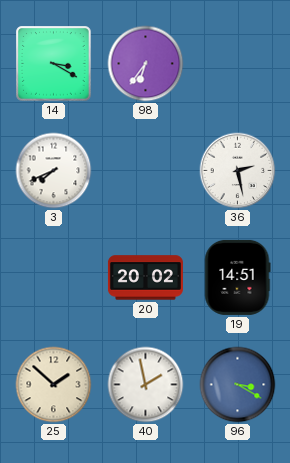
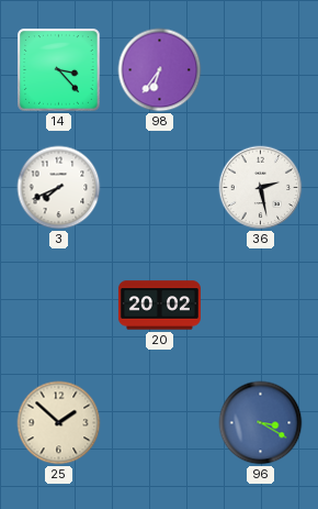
14: 3:20 -> 3:23 (59, 70)
19: 14:51 -> none (238, 277)
40: 1:58 -> none (146, 385)
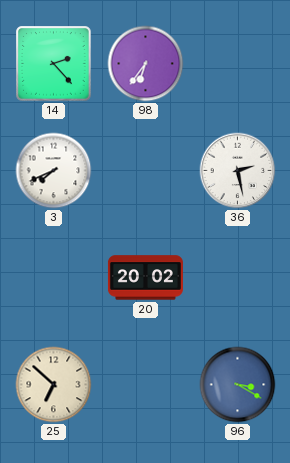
14: 3:23 -> 2:23 (54, 64)
25: 1:52 -> 6:52 (54, 385)
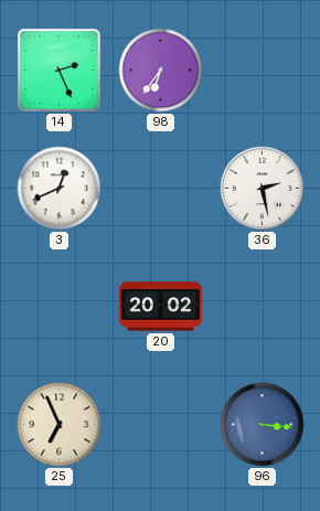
14: 2:23 -> 2:26 (60, 71)
3: 7:41 -> 12:41 (60, 189)
25: 6:52 -> 6:56 (60, 425)
96: 3:20 -> 3:16 (263, 425)
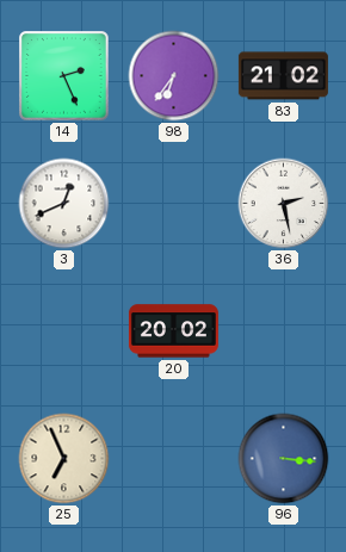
83: none -> 21:02 (283, 76)
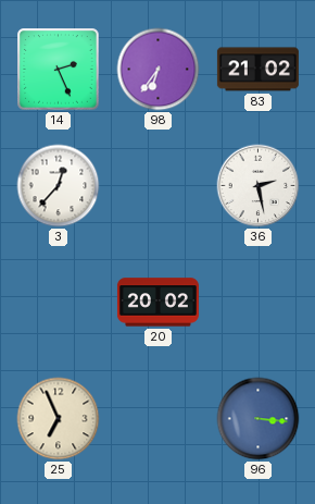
3: 12:41 -> 12:37 (59, 186)
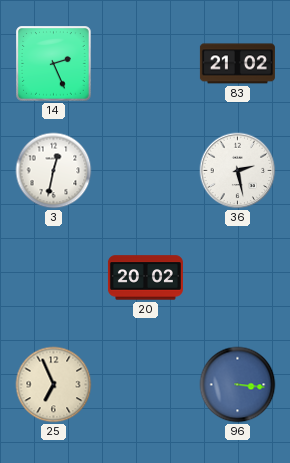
98: 6:36 -> none (159, 70)
3: 12:37 -> 12:32 (54, 171)
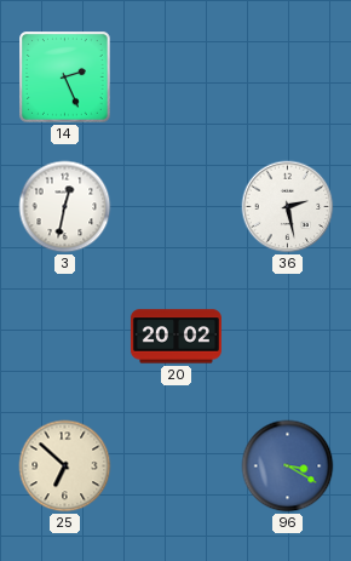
83: 21:02 -> none (237, 64)
25: 6:56 -> 6:52 (65, 466)
96: 3:16 -> 3:20 (288, 466)
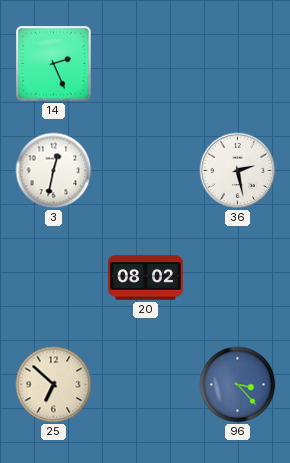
20: 20:02 -> 08:02 (145, 278)
96: 3:20 -> 3:23 (238, 385)
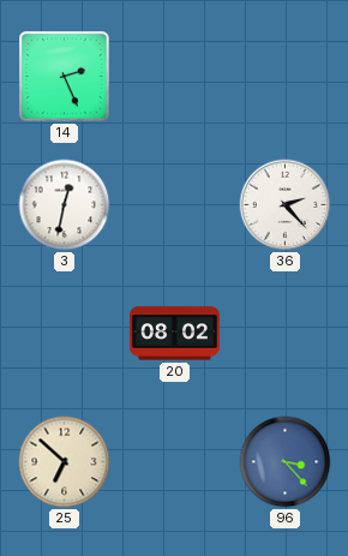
36: 2:28 -> 2:23 (286, 205)
